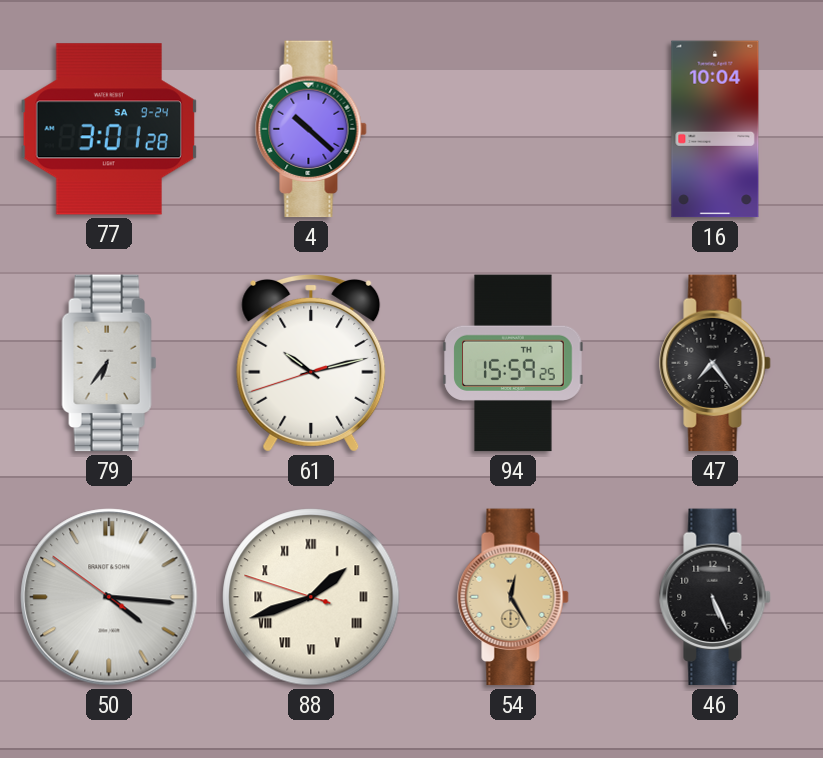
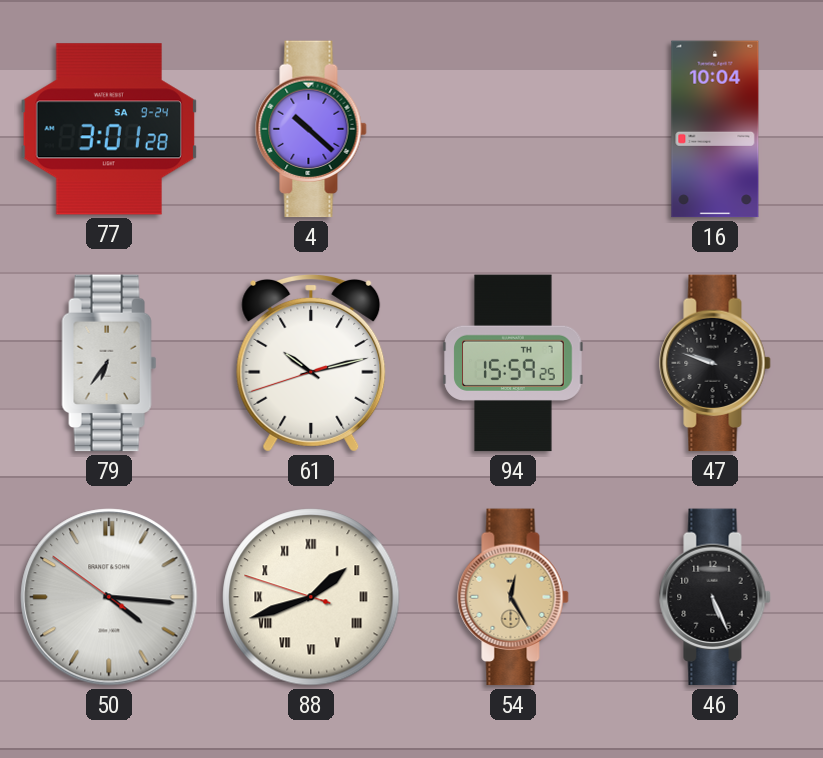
47: 7:24 -> 9:48 (715, 363)
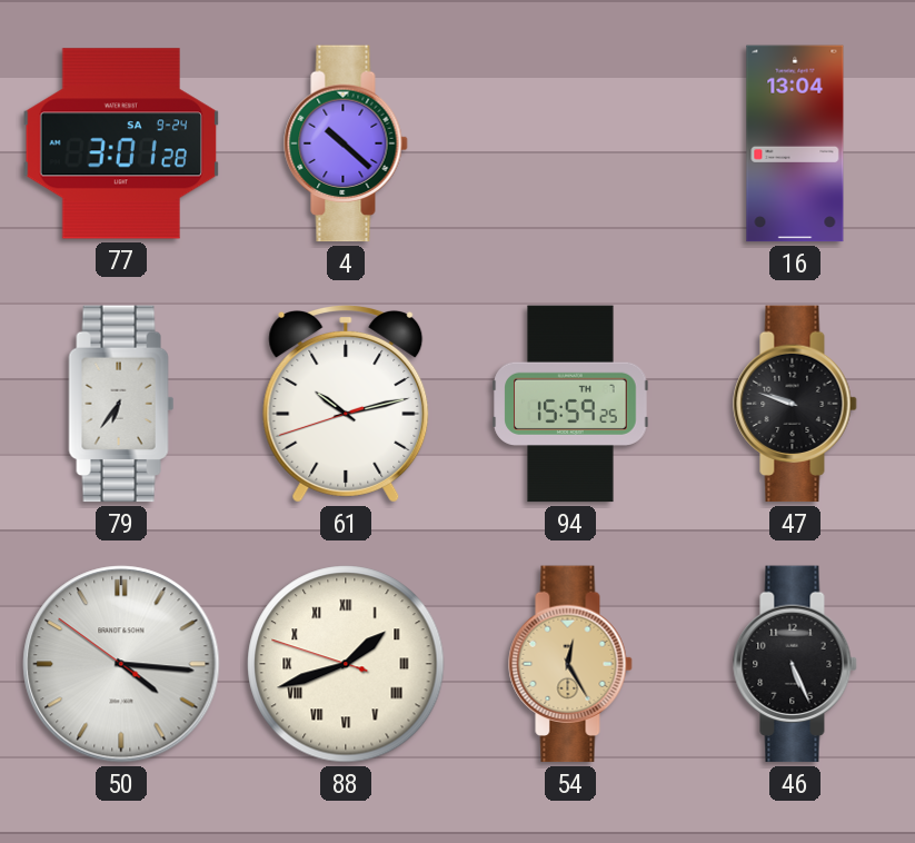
16: 10:04 -> 13:04 (795, 143)
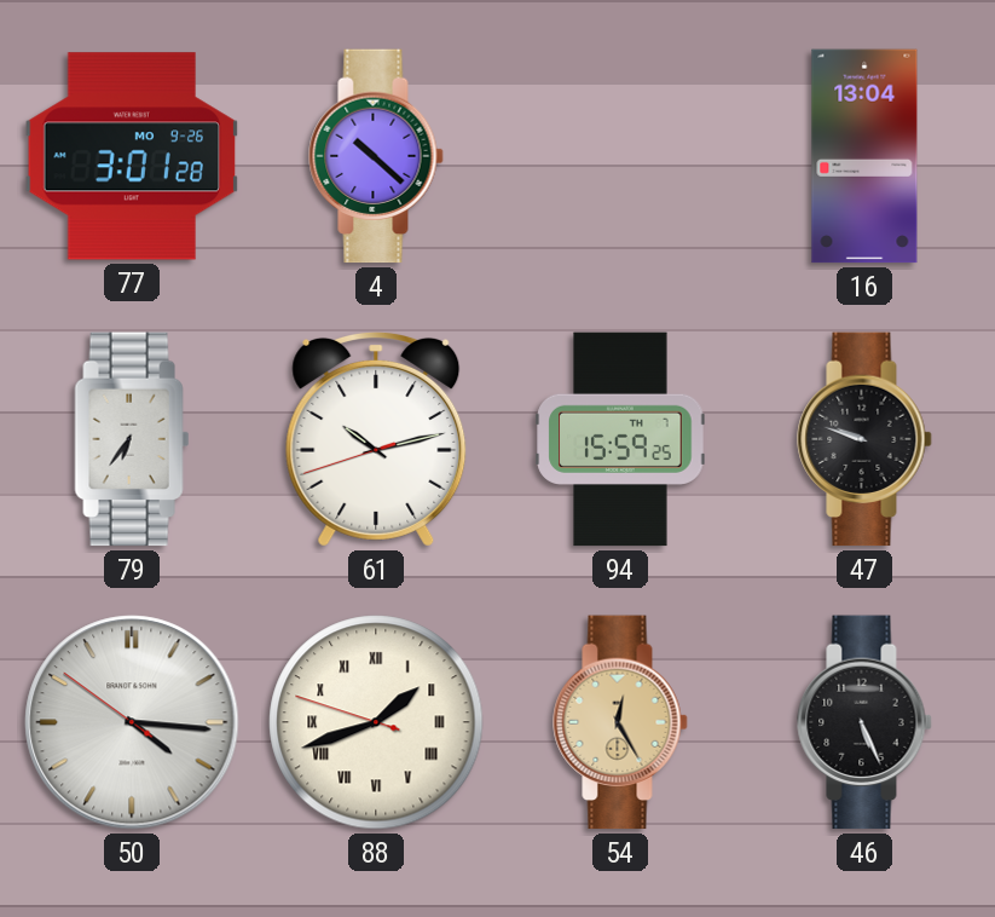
77 date: SA 9-24 -> MO 9-26 (132, 156)
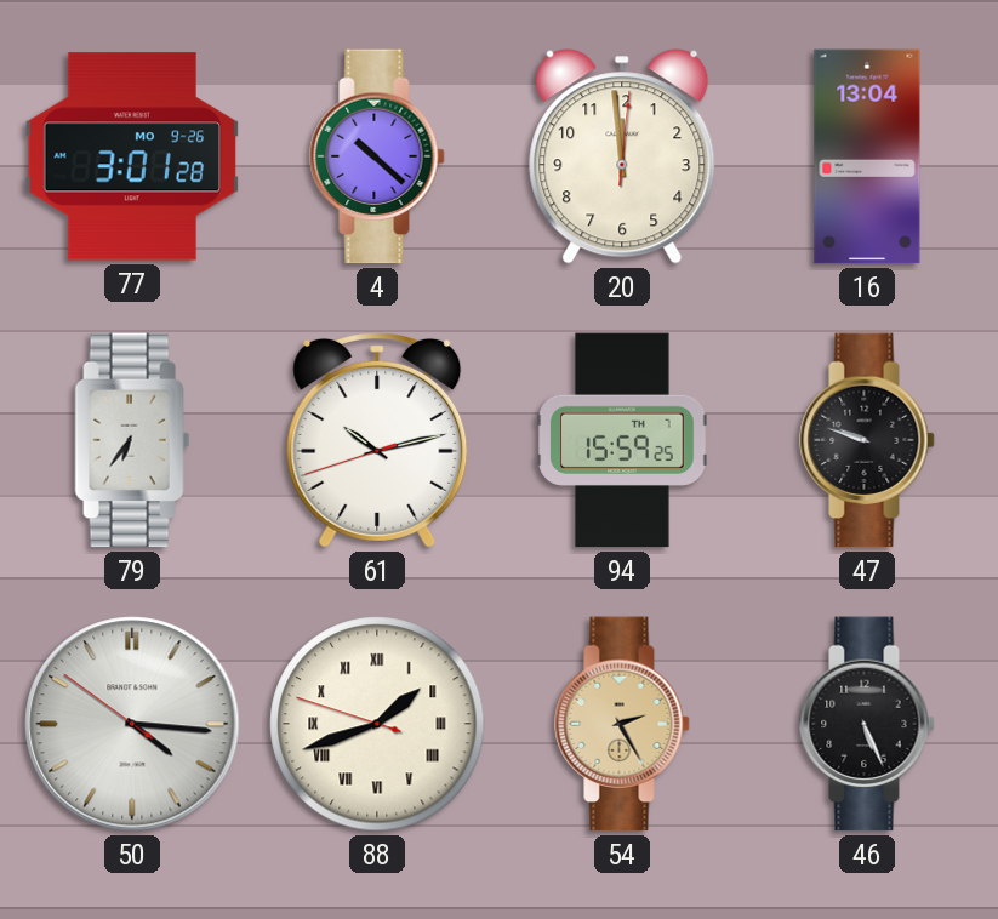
20: none -> 11:59 (622, 156)
54: 12:25 -> 2:25 (622, 724)
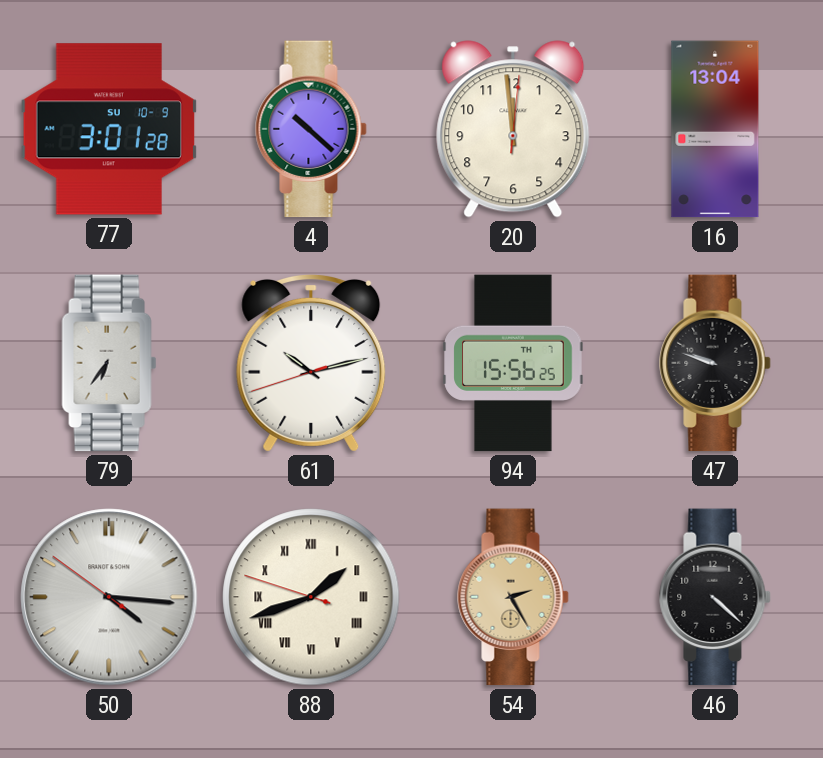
77 date: MO 9-26 -> SU 10-9 (109, 129)
94: 15:59 -> 15:56 (513, 363)
46: 5:26 -> 4:22 (715, 597)
